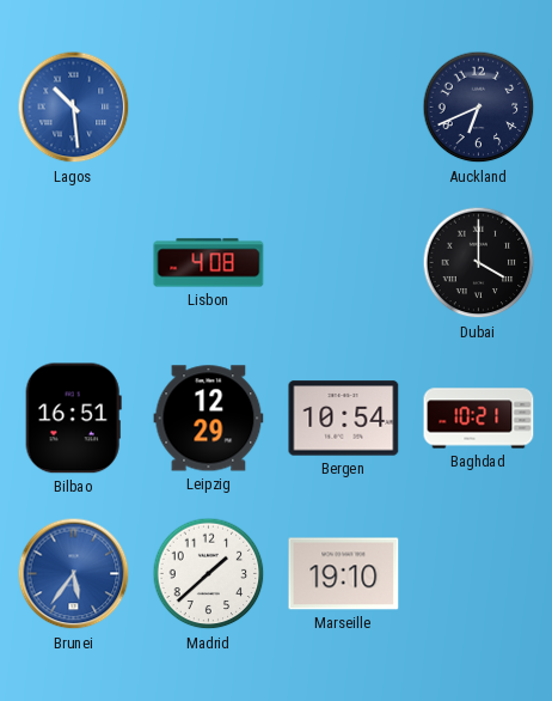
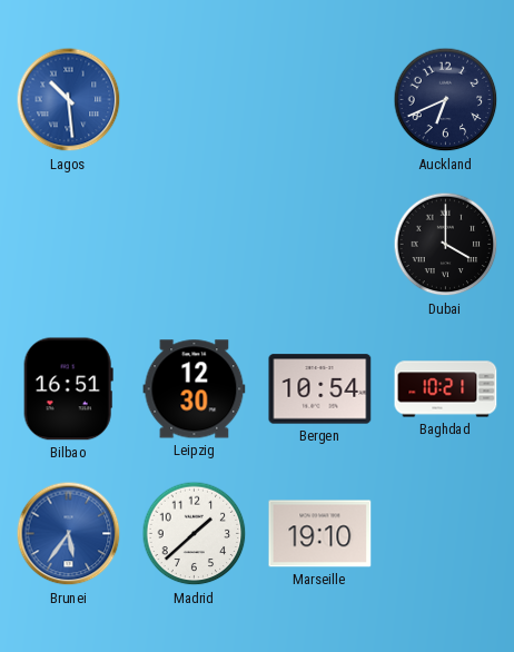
Lisbon: 4:08 -> none (209, 263)
Leipzig: 12:29 -> 12:30 (195, 389)
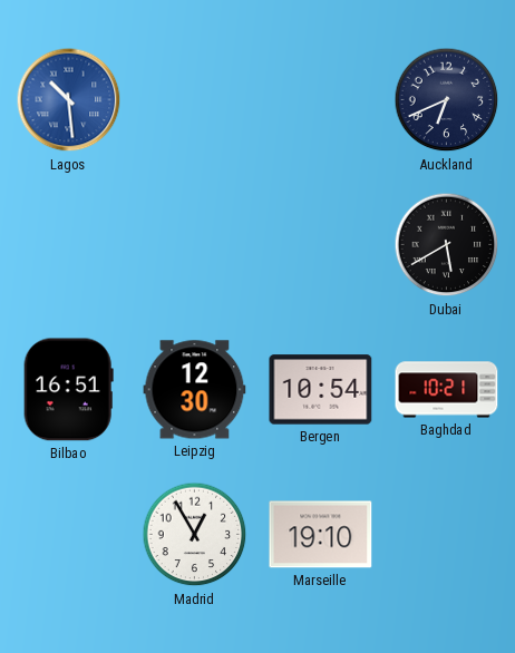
Dubai: 4:00 -> 5:40 (447, 245)
Brunei: 5:36 -> none (69, 534)
Madrid: 1:38 -> 12:55 (195, 535)
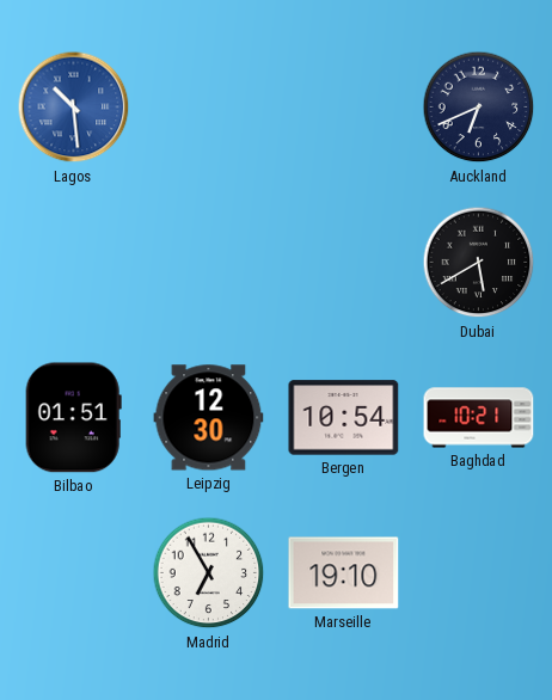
Bilbao: 16:51 -> 01:51 (73, 418)
Madrid: 12:55 -> 6:55 (209, 573)
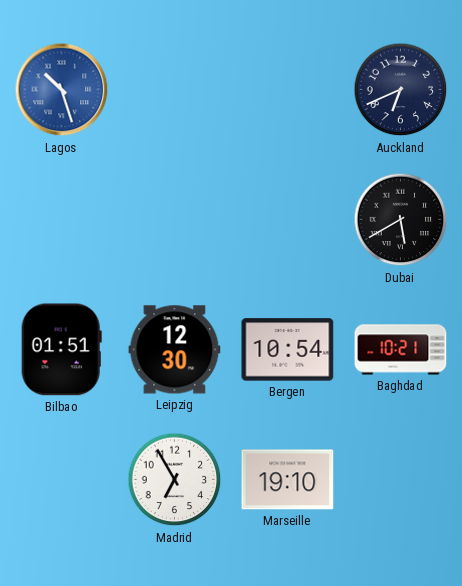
Lagos: 10:29 -> 10:27 (62, 90)
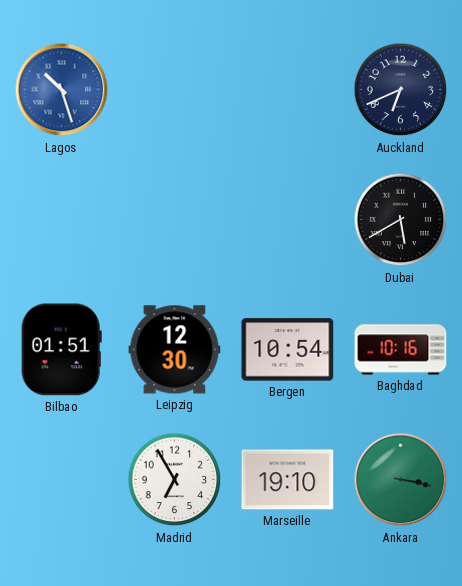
Baghdad: 10:21 -> 10:16 (401, 350)
Ankara: none -> 3:17 (401, 480)
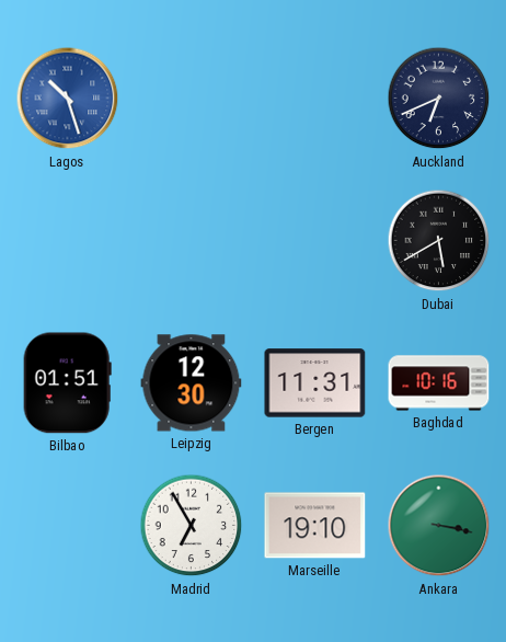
Bergen: 10:54 -> 11:31 (315, 383)
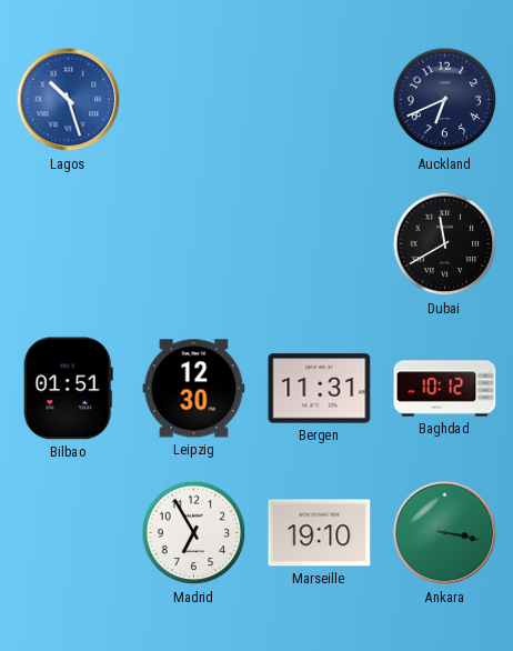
Dubai: 5:40 -> 11:40 (445, 244)
Baghdad: 10:16 -> 10:12 (445, 389)
